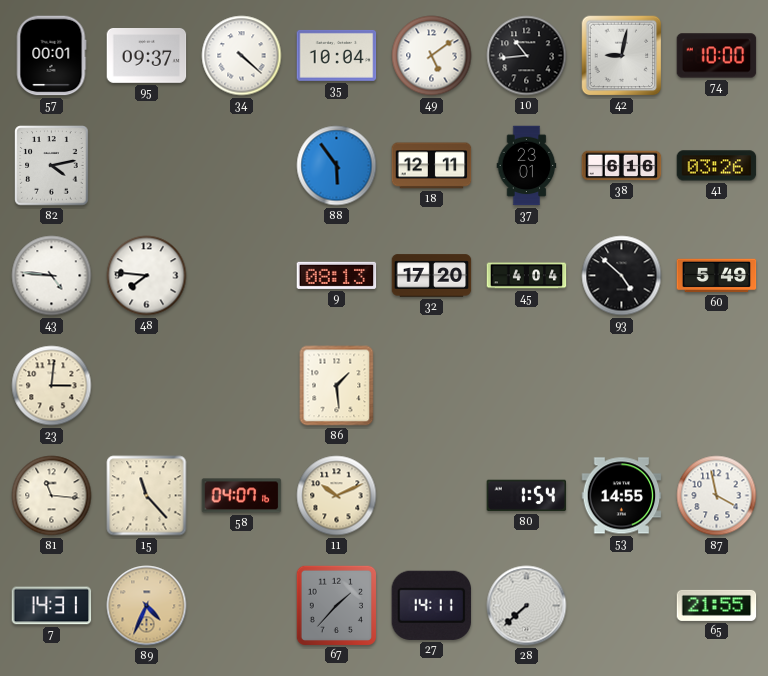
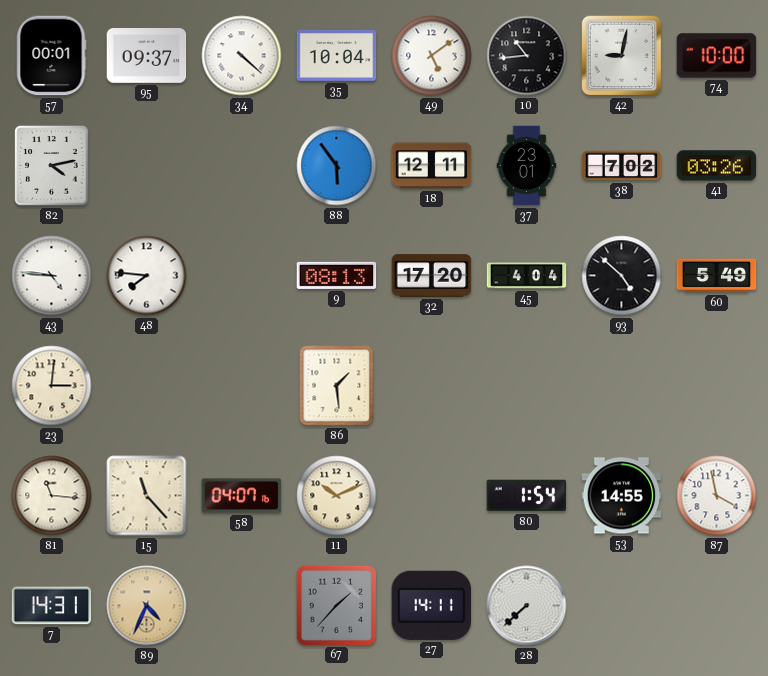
38: 6:16 -> 7:02 (622, 166)
65: 21:55 -> none (717, 605)
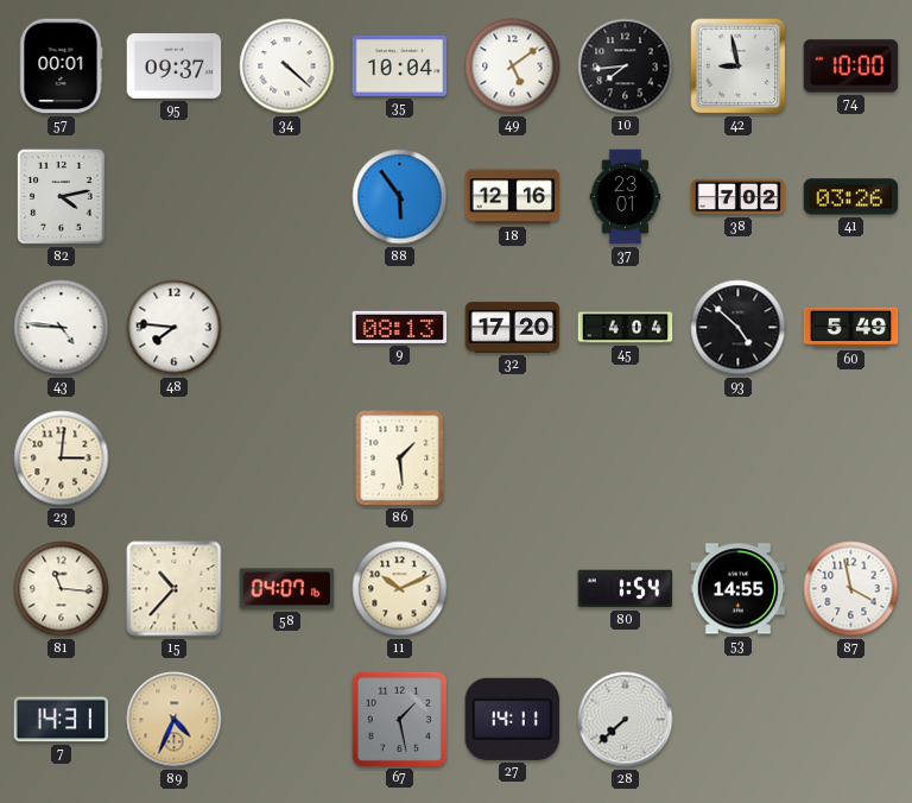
10: 10:44 -> 7:44 (626, 67)
42: 9:02 -> 8:58 (739, 67)
18: 12:11 -> 12:16 (513, 197)
15: 11:23 -> 10:37 (175, 589)
67: 1:37 -> 1:28 (399, 719)
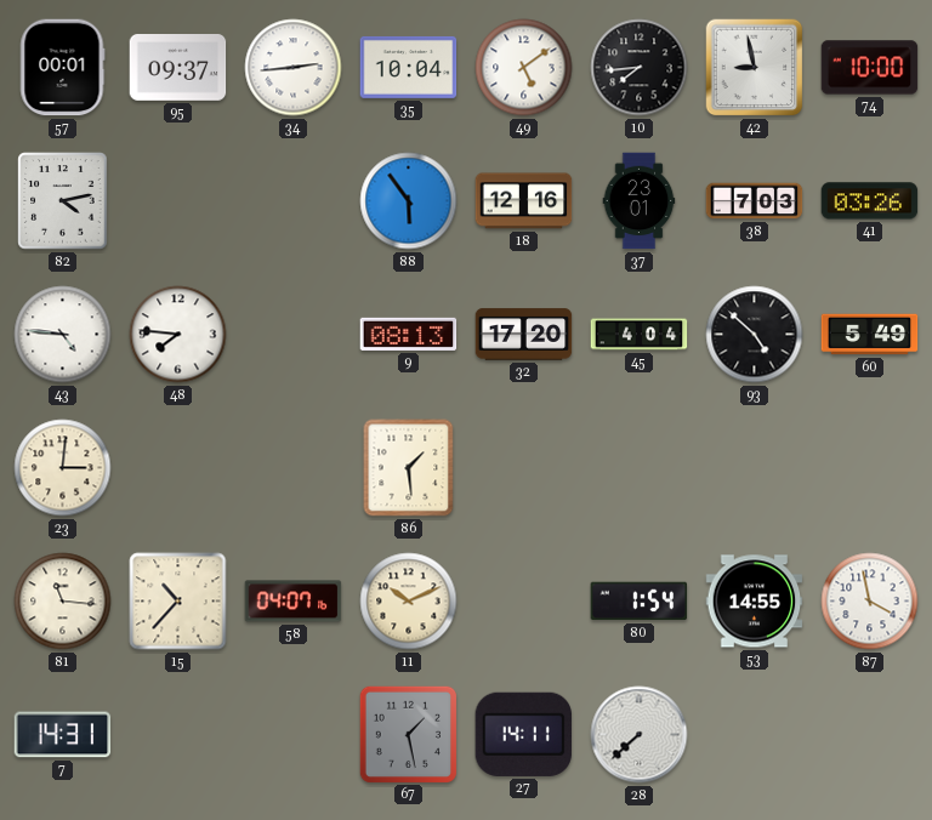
34: 4:22 -> 2:44 (294, 68)
38: 7:02 -> 7:03 (755, 201)
89: 4:34 -> none (175, 720)
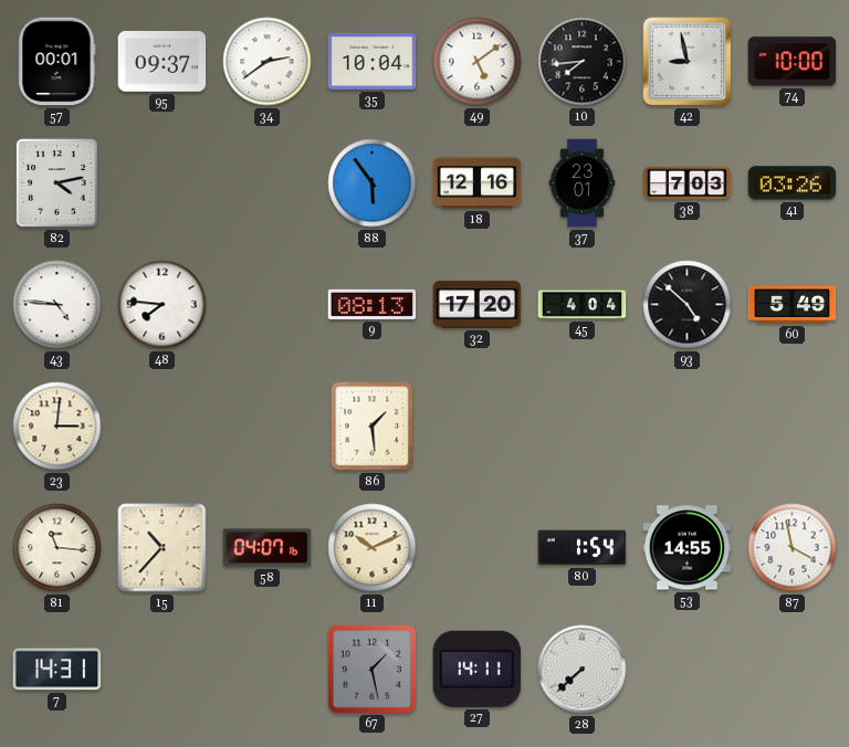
34: 2:44 -> 2:39 (268, 62)
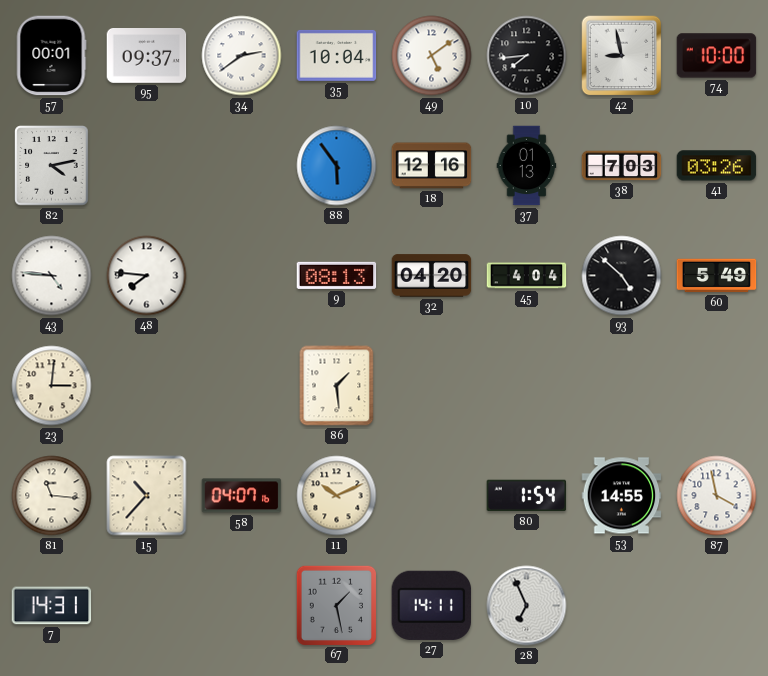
37: 23:01 -> 01:13 (527, 166)
32: 17:20 -> 04:20 (432, 276)
28: 7:38 -> 6:56 (527, 606)
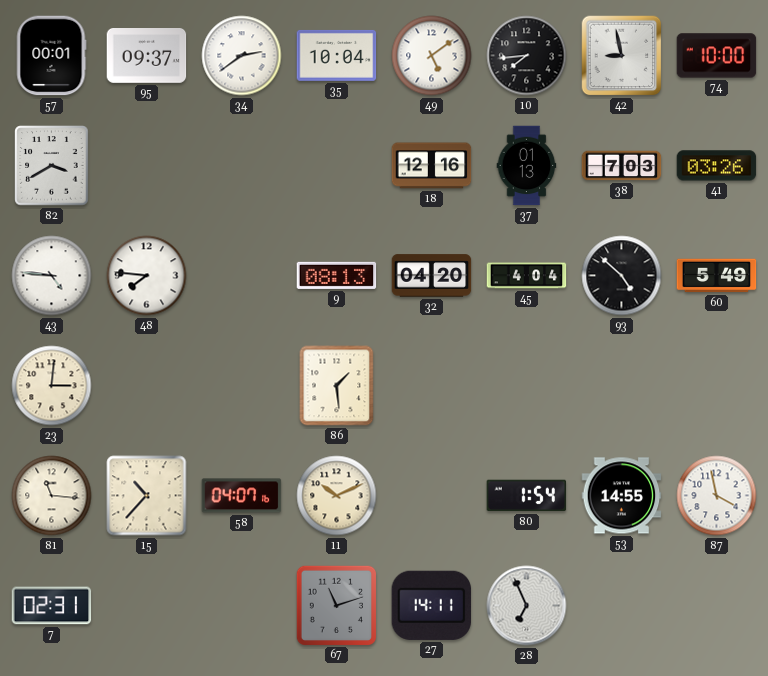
82: 4:13 -> 3:40 (52, 166)
88: 5:54 -> none (337, 166)
7: 14:31 -> 02:31 (52, 606)
67: 1:28 -> 11:12 (336, 605)
